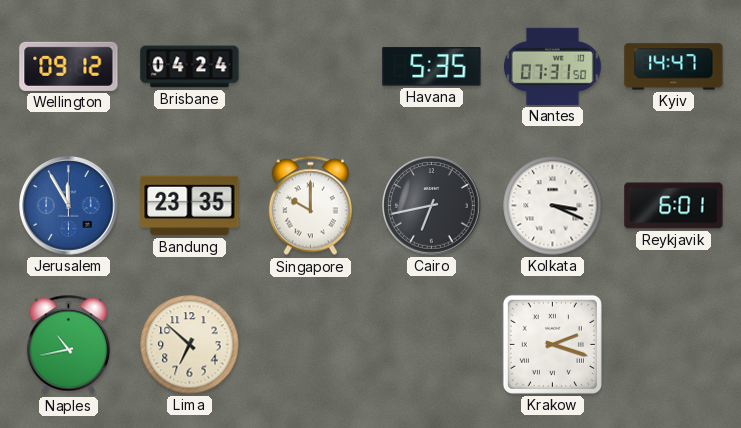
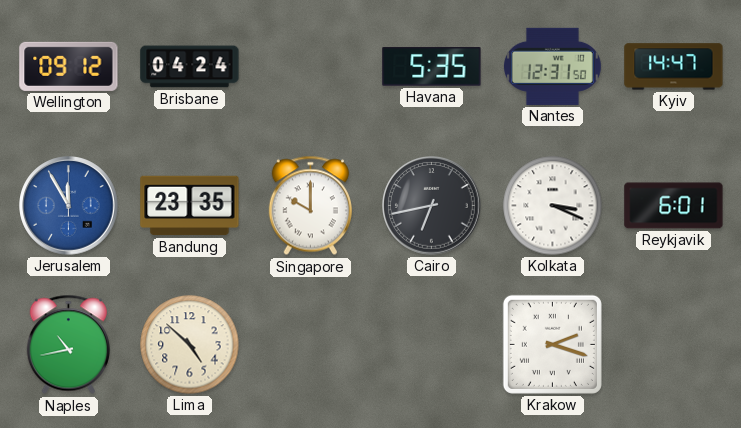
Nantes: 07:31 -> 12:31 (552, 66)
Lima: 6:52 -> 4:52 (190, 345)
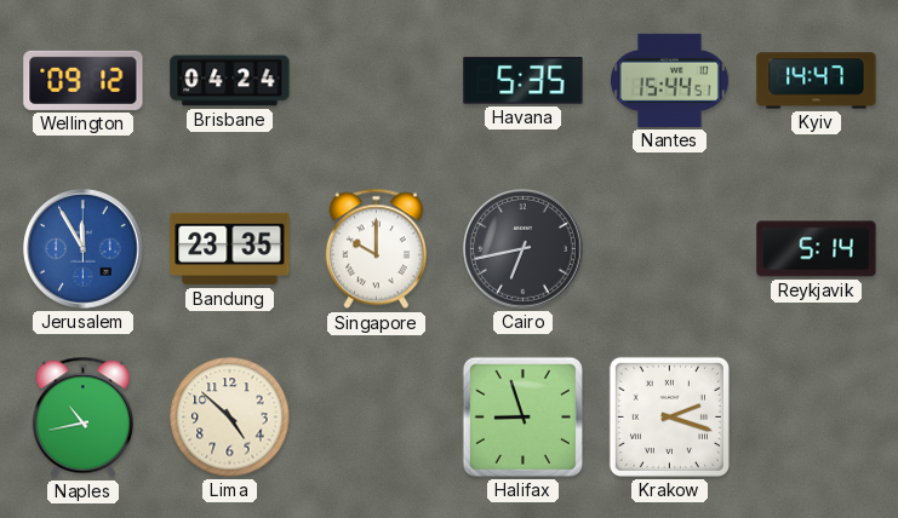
Nantes: 12:31 -> 15:44 (669, 80)
Kolkata: 3:19 -> none (553, 206)
Reykjavik: 6:01 -> 5:14 (817, 249)
Halifax: none -> 8:57 (522, 416)
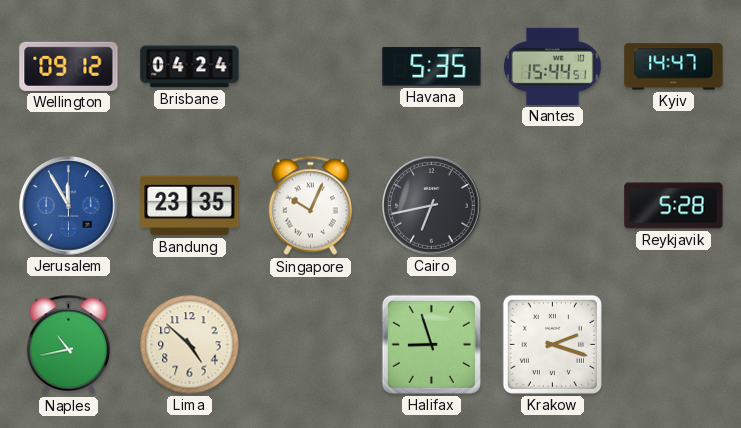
Singapore: 10:00 -> 10:04 (310, 206)
Reykjavik: 5:14 -> 5:28 (674, 206)
